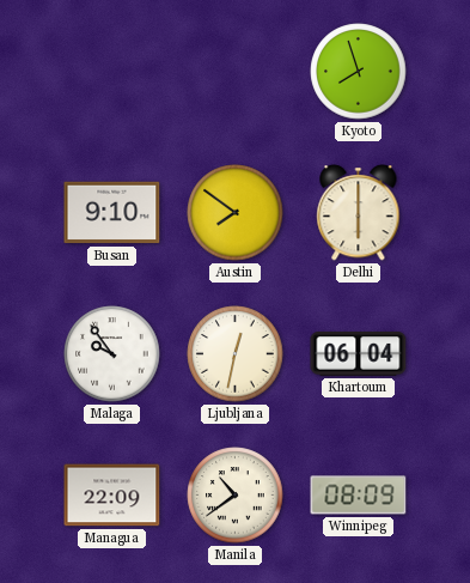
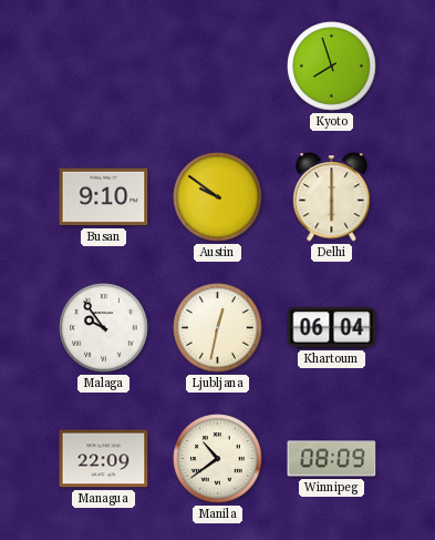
Austin: 7:51 -> 9:51 (218, 197)
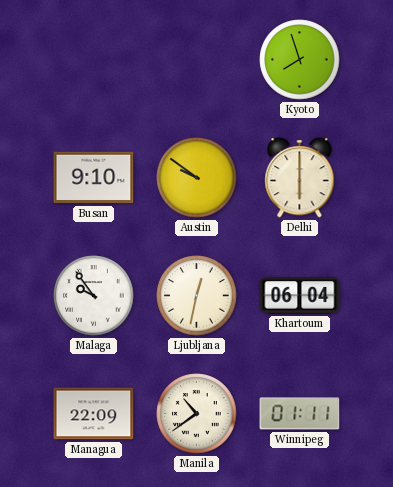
Winnipeg: 08:09 -> 01:11 (300, 414)
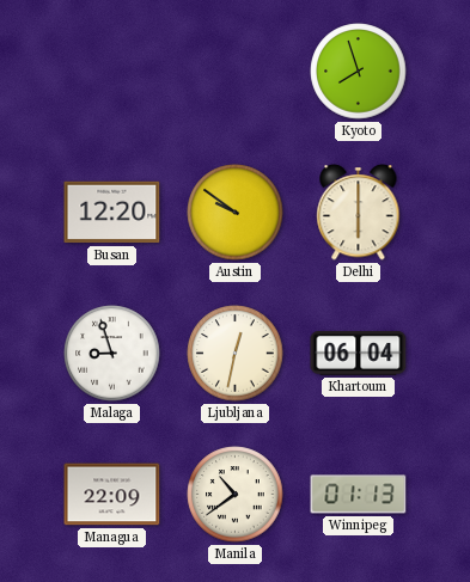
Busan: 9:10 -> 12:20 (112, 213)
Malaga: 9:54 -> 8:57 (112, 354)
Winnipeg: 01:11 -> 01:13 (359, 495)
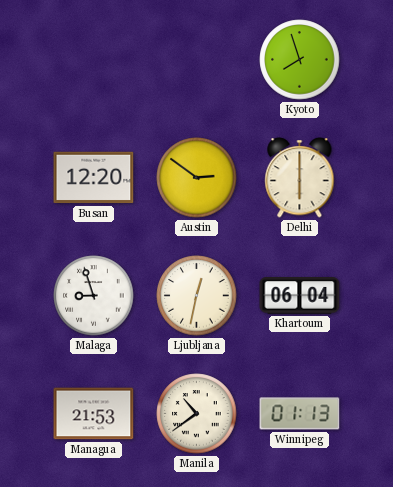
Austin: 9:51 -> 2:51 (197, 178)
Managua: 22:09 -> 21:53 (94, 414)
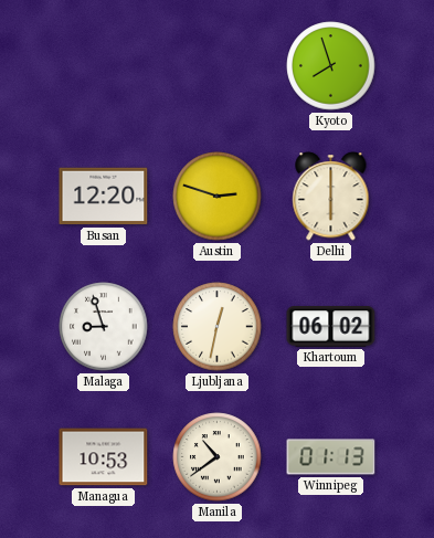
Austin: 2:51 -> 2:48 (218, 197)
Khartoum: 06:04 -> 06:02 (331, 327)
Managua: 21:53 -> 10:53 (104, 457)
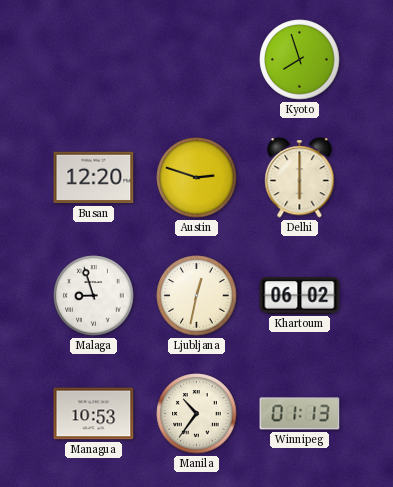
Manila: 10:39 -> 10:36 (197, 414)
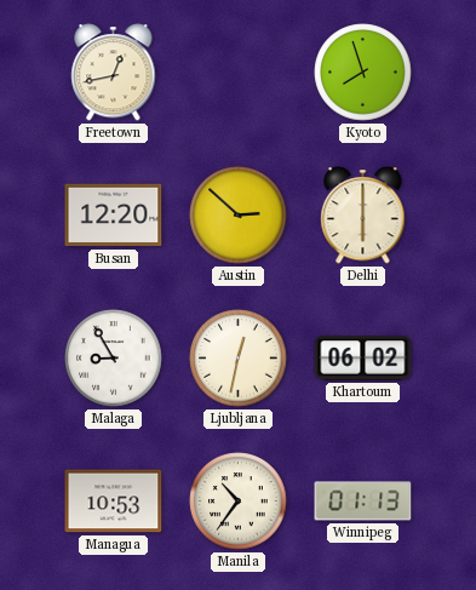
Freetown: none -> 12:43 (114, 73)
Austin: 2:48 -> 2:52 (239, 216)
Malaga: 8:57 -> 8:55 (114, 359)
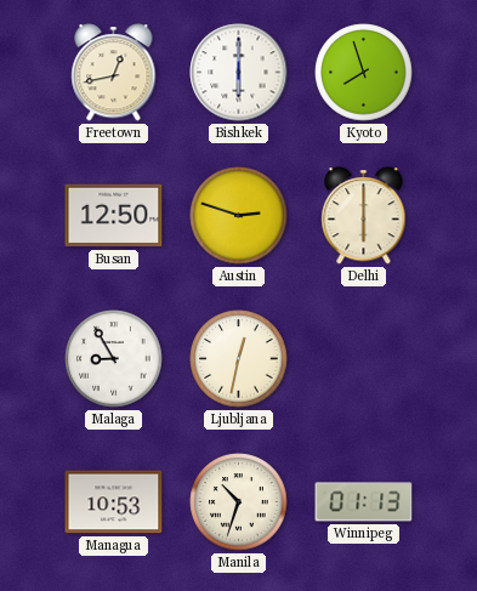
Bishkek: none -> 6:00 (239, 73)
Busan: 12:20 -> 12:50 (114, 216)
Austin: 2:52 -> 2:48 (239, 216)
Khartoum: 06:02 -> none (363, 359)
Manila: 10:36 -> 10:33 (239, 502)
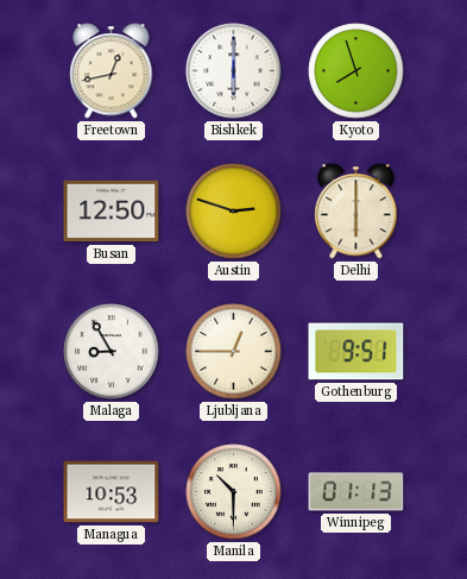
Ljubljana: 12:32 -> 12:45 (234, 352)
Gothenburg: none -> 9:51 (356, 352)
Manila: 10:33 -> 10:30 (234, 492)
